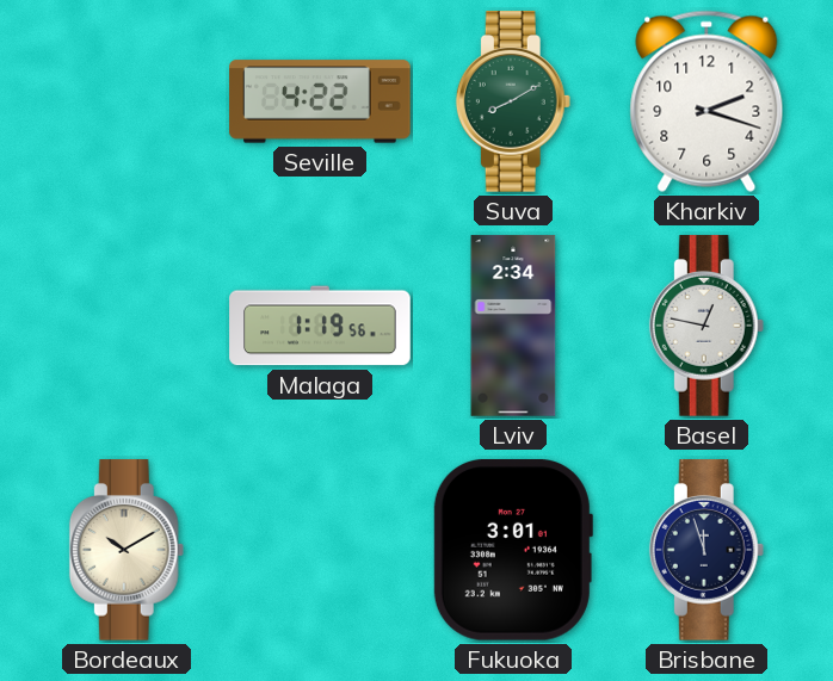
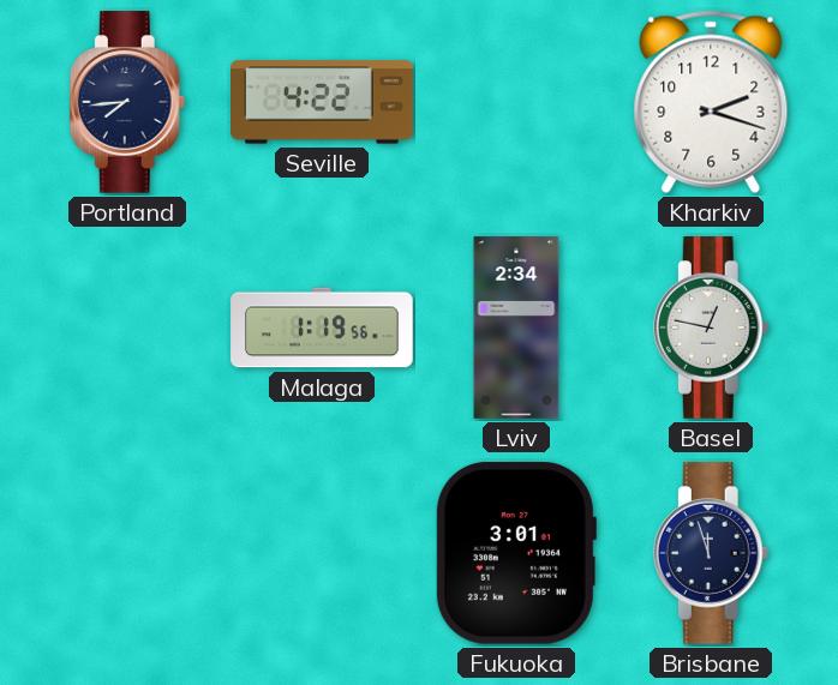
Portland: none -> 7:44 (127, 102)
Suva: 8:10 -> none (513, 101)
Bordeaux: 10:10 -> none (127, 550)
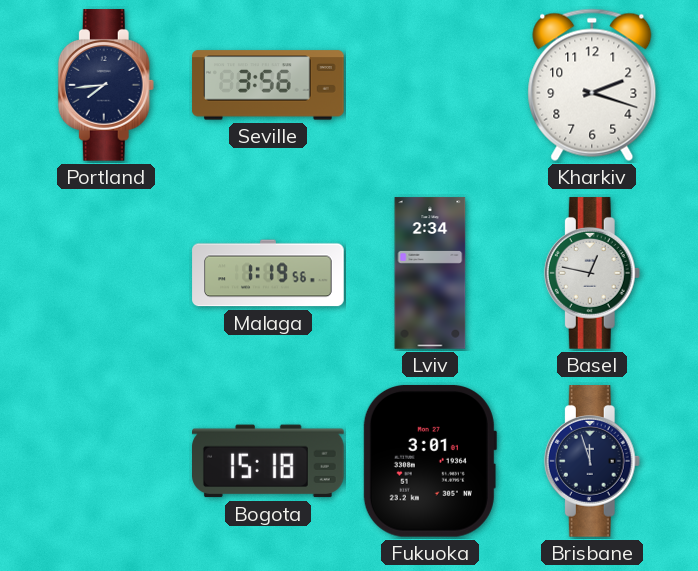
Seville: 4:22 -> 3:56 (268, 85)
Bogota: none -> 15:18 (269, 461)
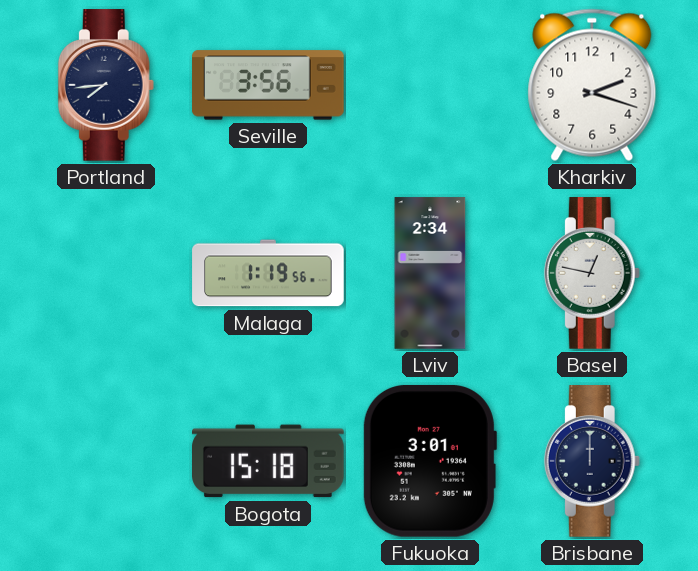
Brisbane: 11:57 -> 12:00 (592, 461)
